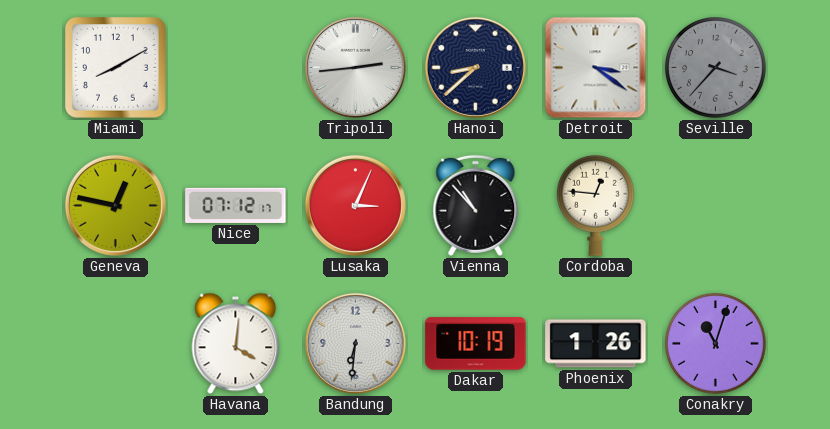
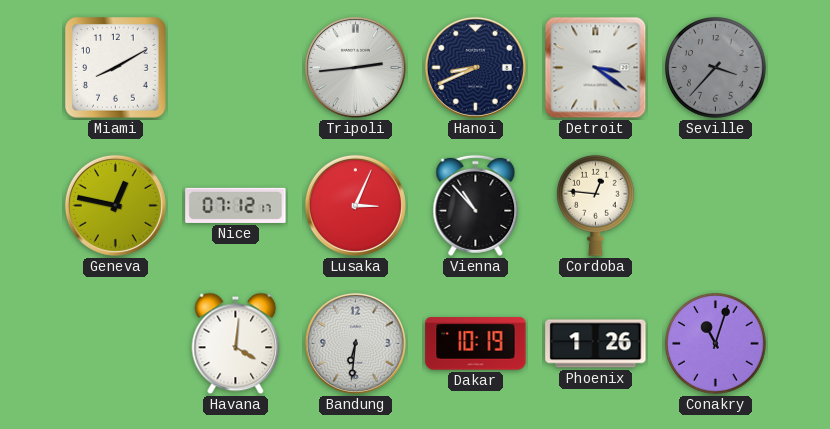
Hanoi: 8:38 -> 8:41 (475, 67)
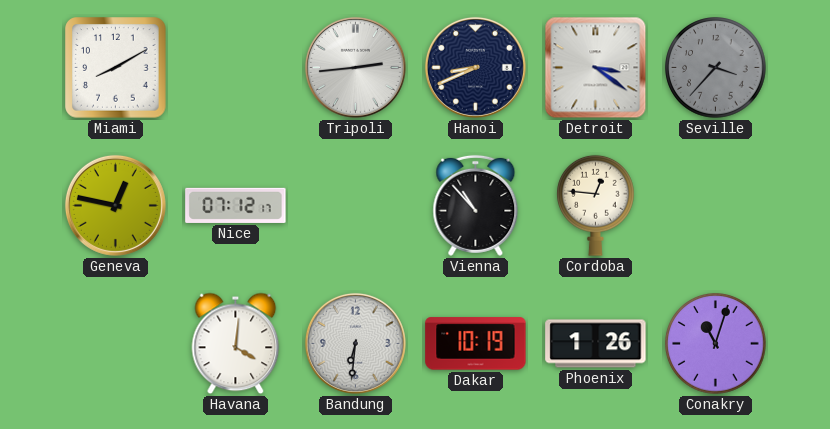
Lusaka: 3:04 -> none (355, 205)
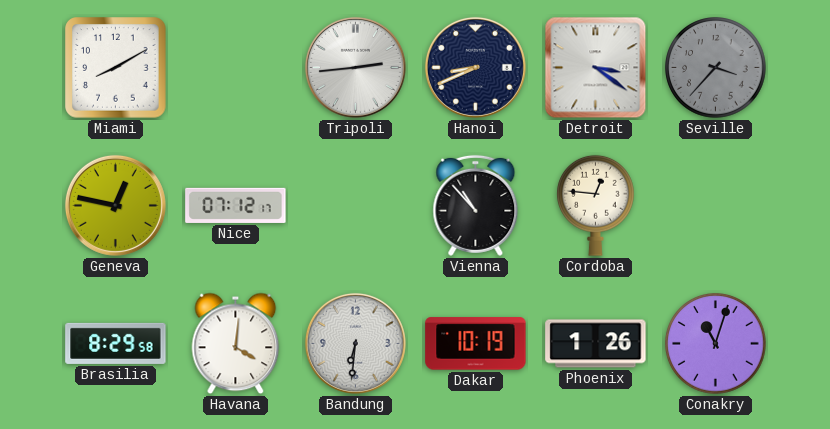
Brasilia: none -> 8:29 (116, 343)
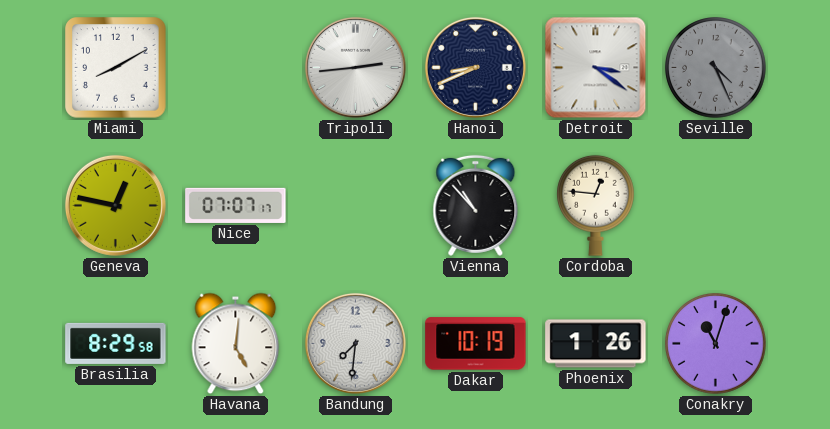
Seville: 3:37 -> 4:26 (716, 68)
Nice: 07:12 -> 07:07 (236, 205)
Havana: 4:01 -> 5:01 (236, 344)
Bandung: 6:31 -> 7:31 (355, 343)
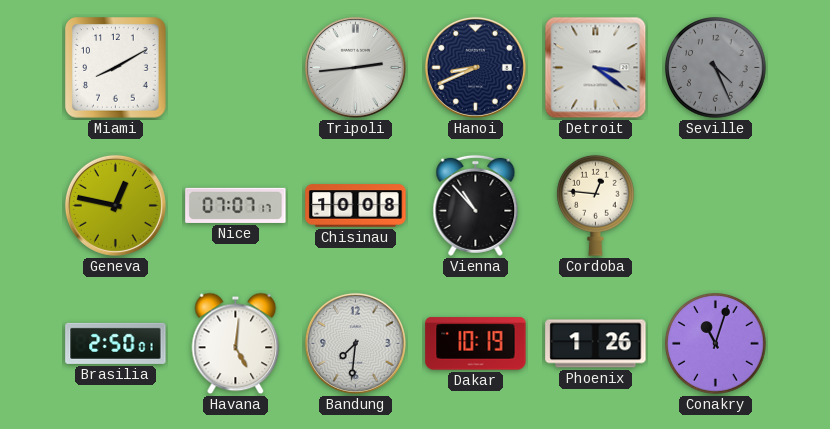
Chisinau: none -> 10:08 (356, 206)
Brasilia: 8:29 -> 2:50 (116, 343)
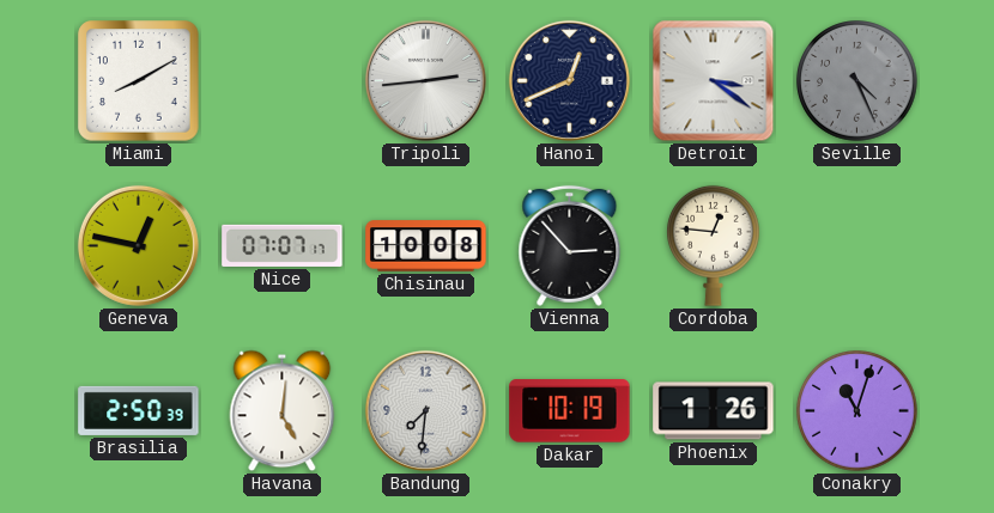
Hanoi: 8:41 -> 12:41 (569, 80)
Vienna: 10:53 -> 2:53 (570, 245)
Brasilia: 2:50:01 -> 2:50:39 (139, 410)
